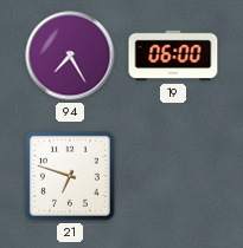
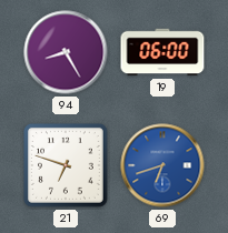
94: 7:25 -> 8:25 (66, 52)
69: none -> 6:42 (162, 165)
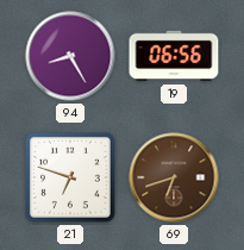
19: 06:00 -> 06:56 (174, 56)
69 dial: blue -> brown (174, 177)
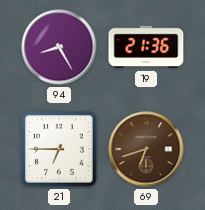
19: 06:56 -> 21:36 (146, 47)
21: 6:48 -> 6:45 (60, 150)
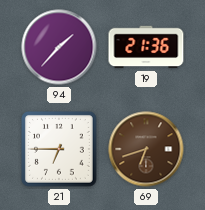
94: 8:25 -> 1:37 (59, 47)
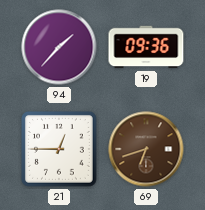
19: 21:36 -> 09:36 (146, 47)
21: 6:45 -> 12:45 (60, 150)
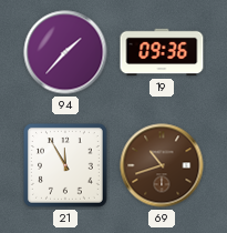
21: 12:45 -> 11:55 (66, 166)
69: 6:42 -> 10:42 (162, 165)
